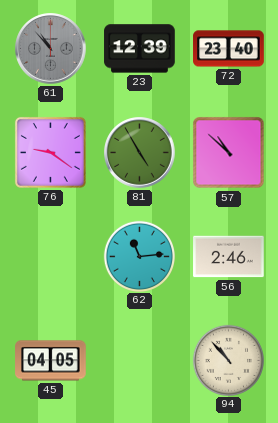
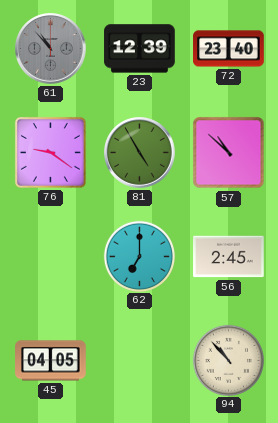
62: 11:14 -> 7:00 (139, 256)
56: 2:46 -> 2:45 (229, 257)
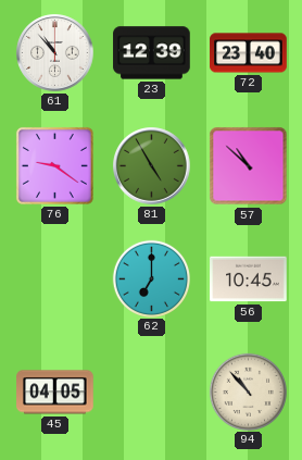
61 dial: grey -> white (55, 53)
56: 2:45 -> 10:45 (249, 279)
